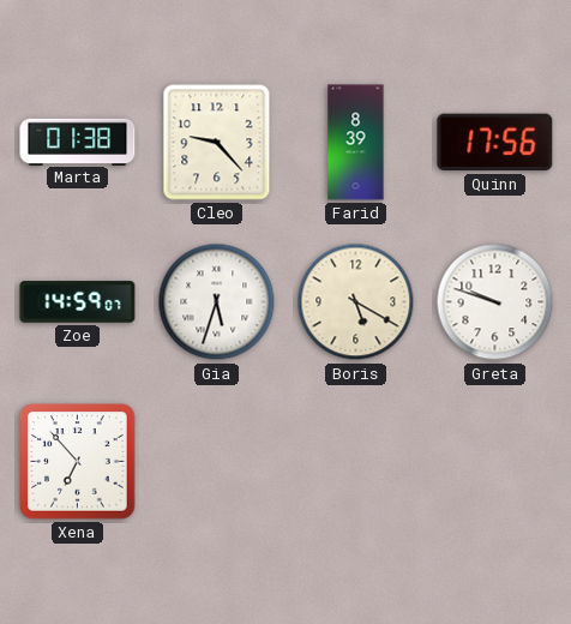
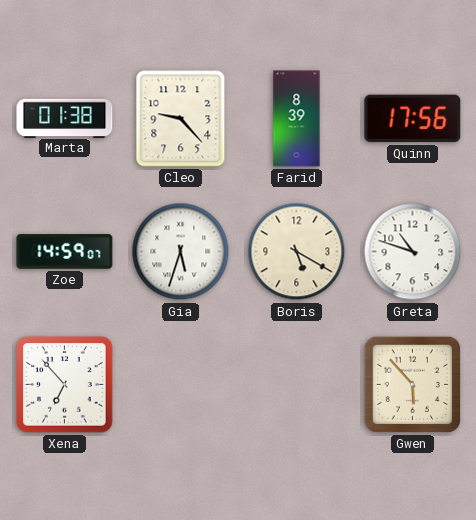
Greta: 9:48 -> 10:48 (413, 252)
Gwen: none -> 5:53 (412, 384)
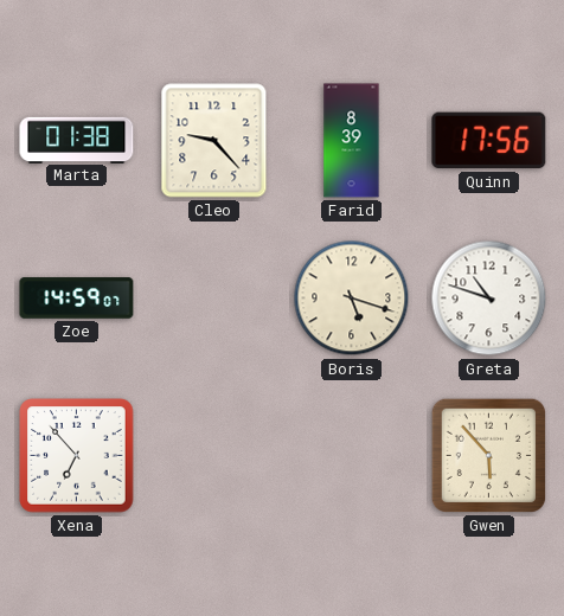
Gia: 5:33 -> none (181, 252)
Boris: 5:20 -> 5:18 (352, 299)
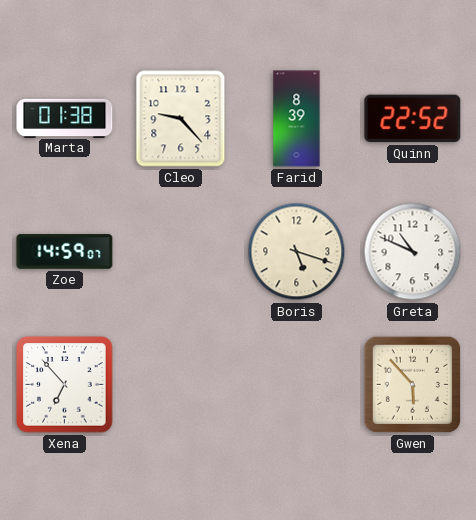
Quinn: 17:56 -> 22:52 (413, 119)
Greta: 10:48 -> 10:49 (413, 252)
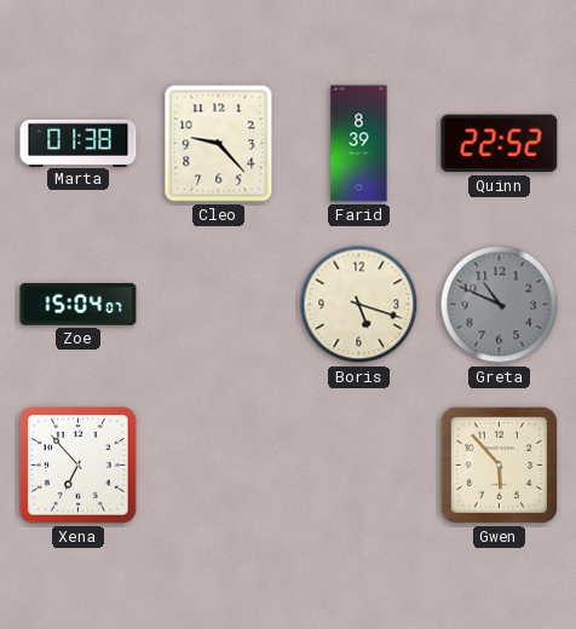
Zoe: 14:59 -> 15:04 (79, 305)
Greta dial: white -> grey (500, 305)
